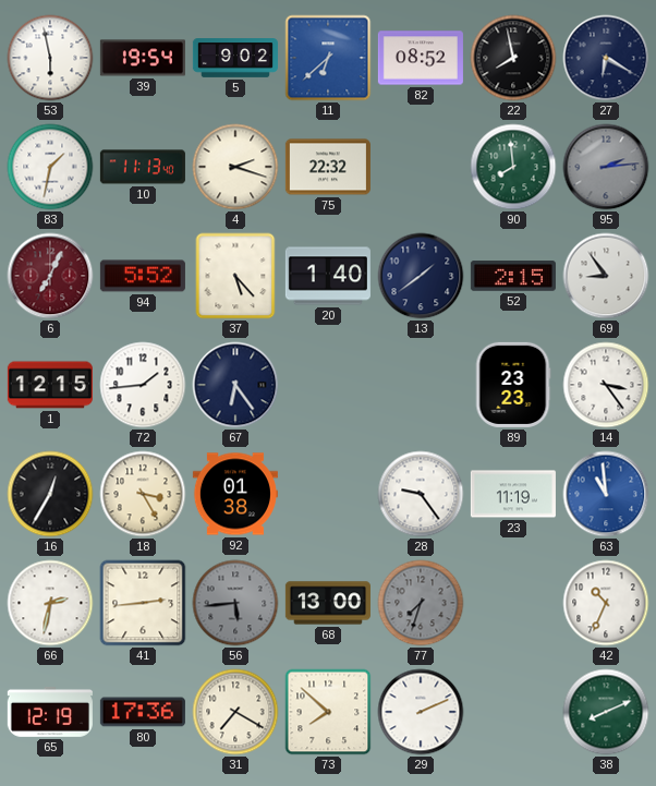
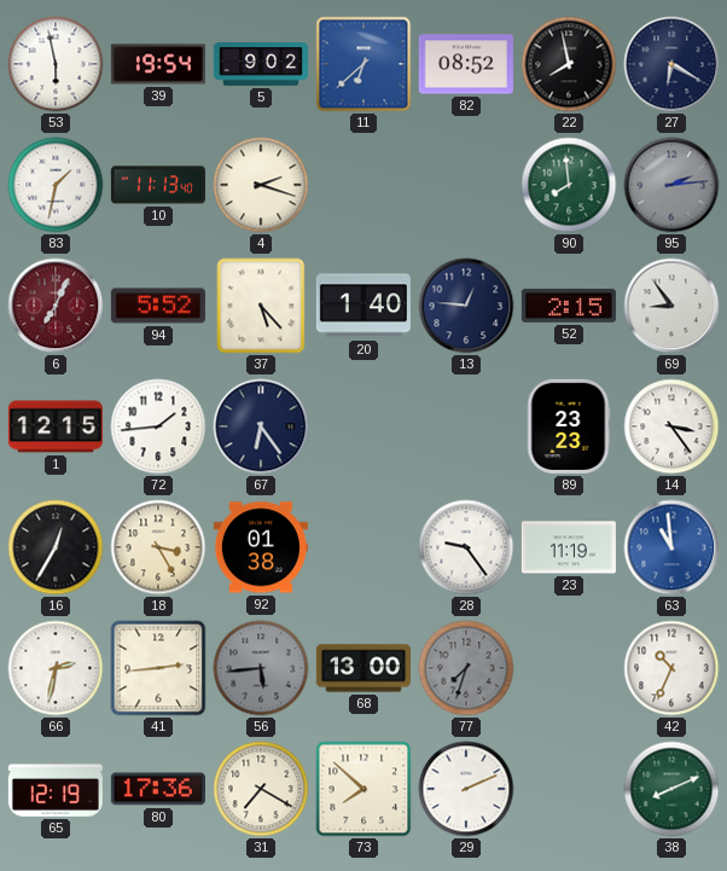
75: 22:32 -> none (328, 167)
13: 1:39 -> 12:46 (466, 306)
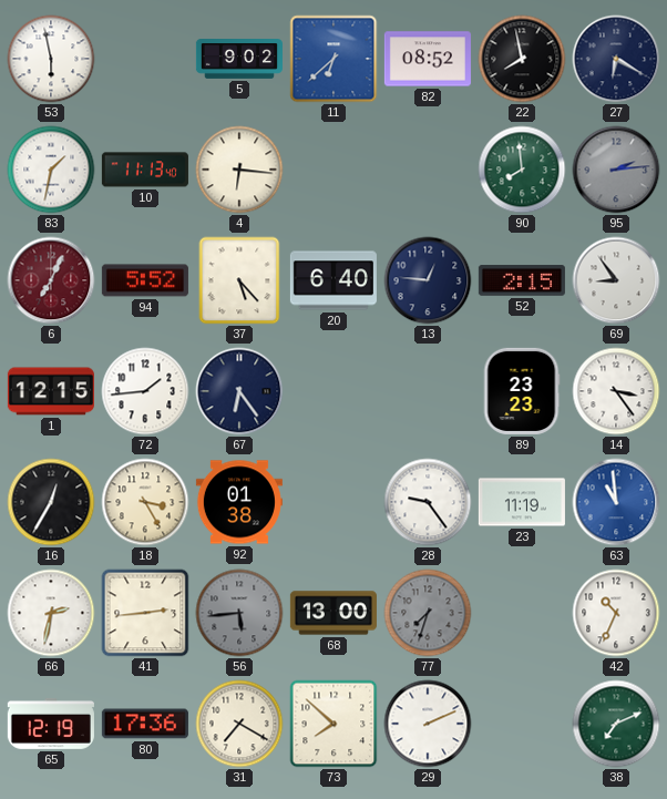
39: 19:54 -> none (158, 64)
4: 2:18 -> 6:16 (239, 170)
20: 1:40 -> 6:40 (334, 280)
38: 8:11 -> 7:11 (616, 724)
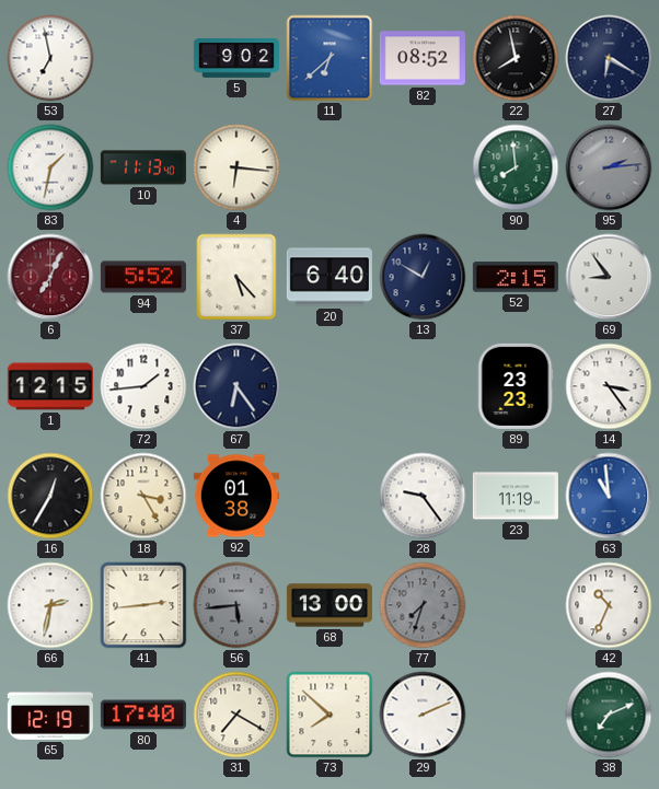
53: 5:58 -> 6:58 (50, 58)
13: 12:46 -> 12:50 (423, 277)
80: 17:36 -> 17:40 (143, 715)
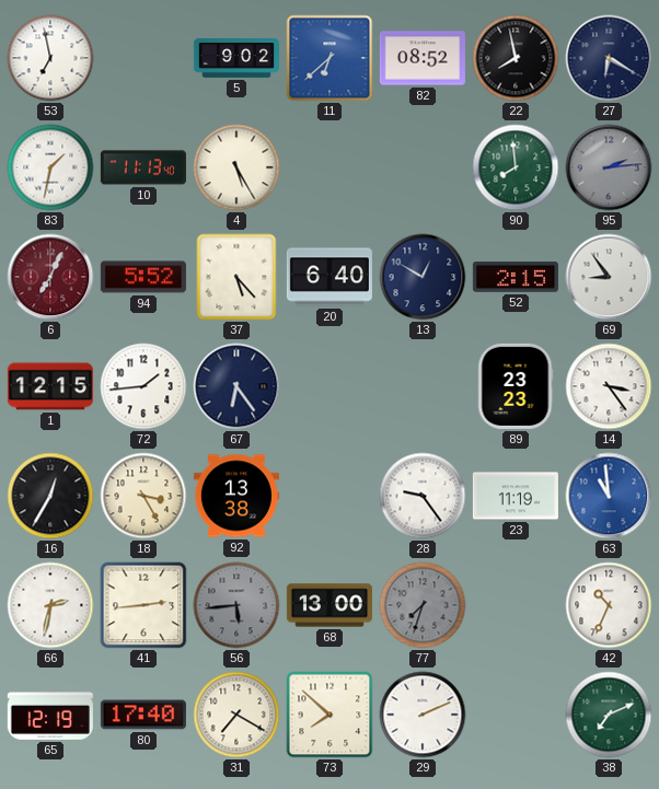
4: 6:16 -> 5:25 (236, 167)
92: 01:38 -> 13:38 (236, 496)
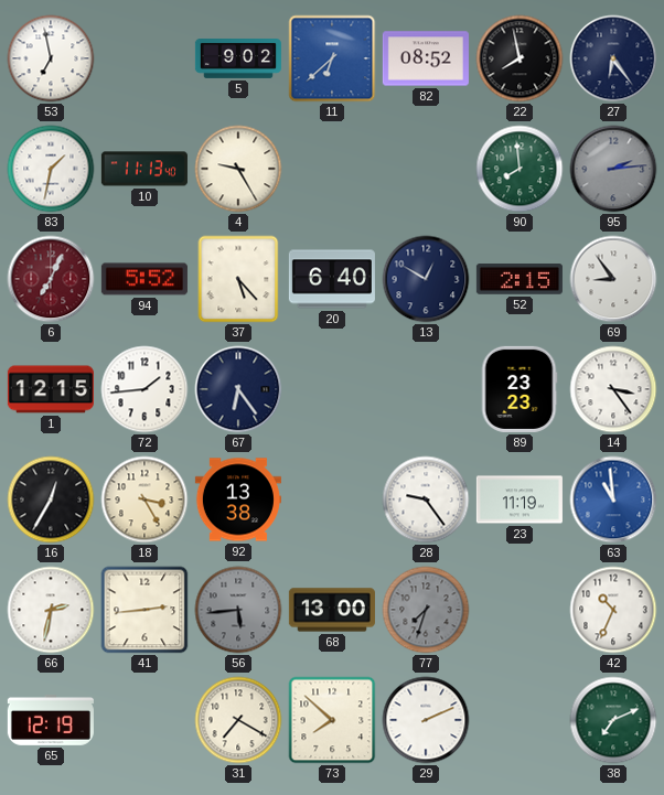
27: 6:20 -> 6:24 (613, 58)
4: 5:25 -> 9:25 (238, 169)
80: 17:40 -> none (143, 715)
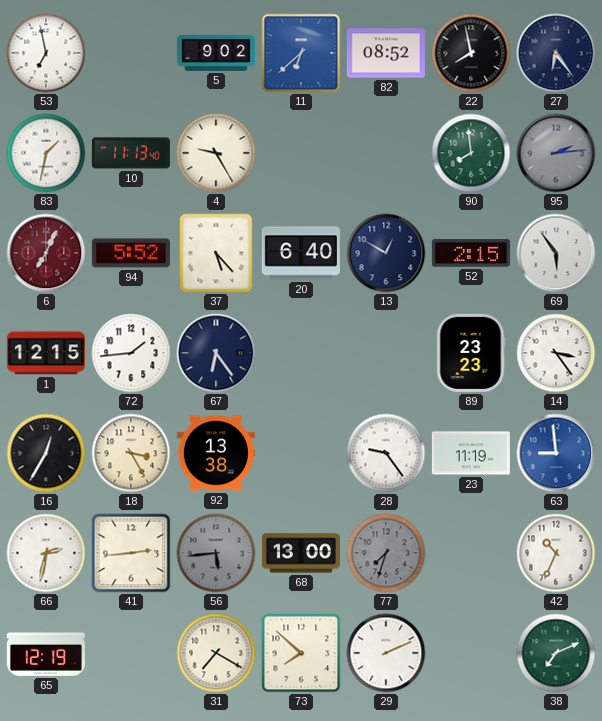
69: 8:54 -> 5:54 (556, 253)
63: 10:59 -> 8:59 (556, 453)
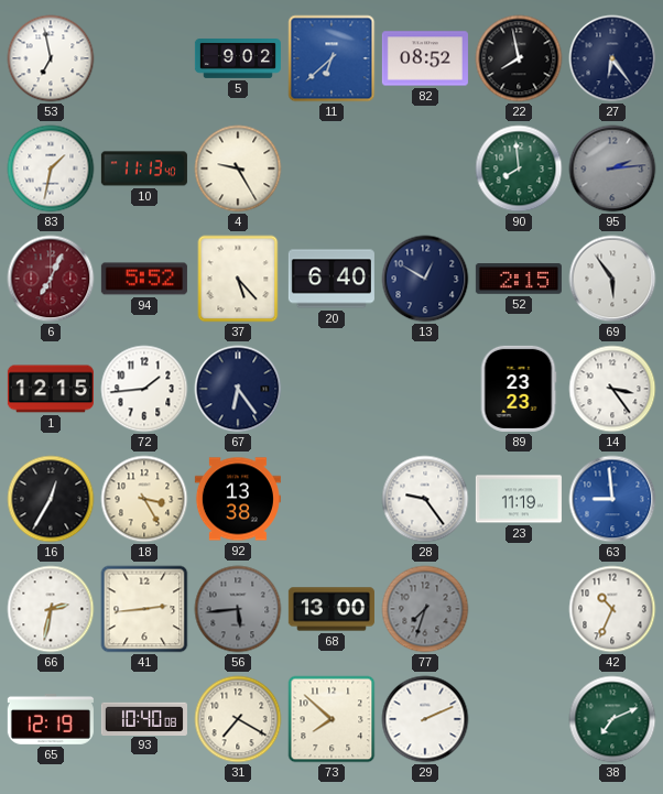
93: none -> 10:40 (144, 718)
